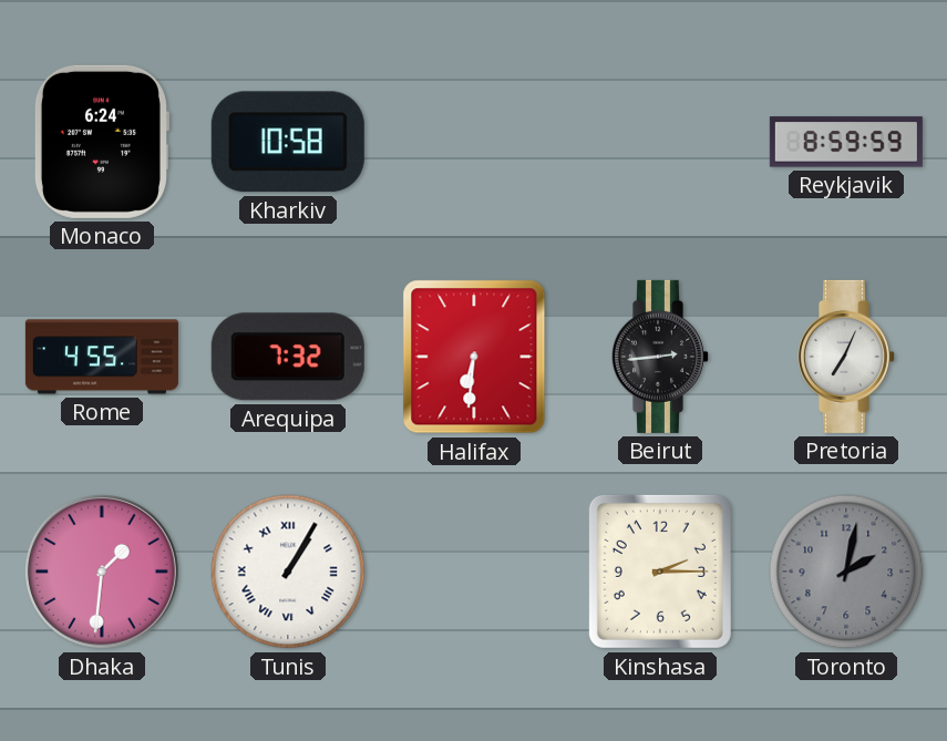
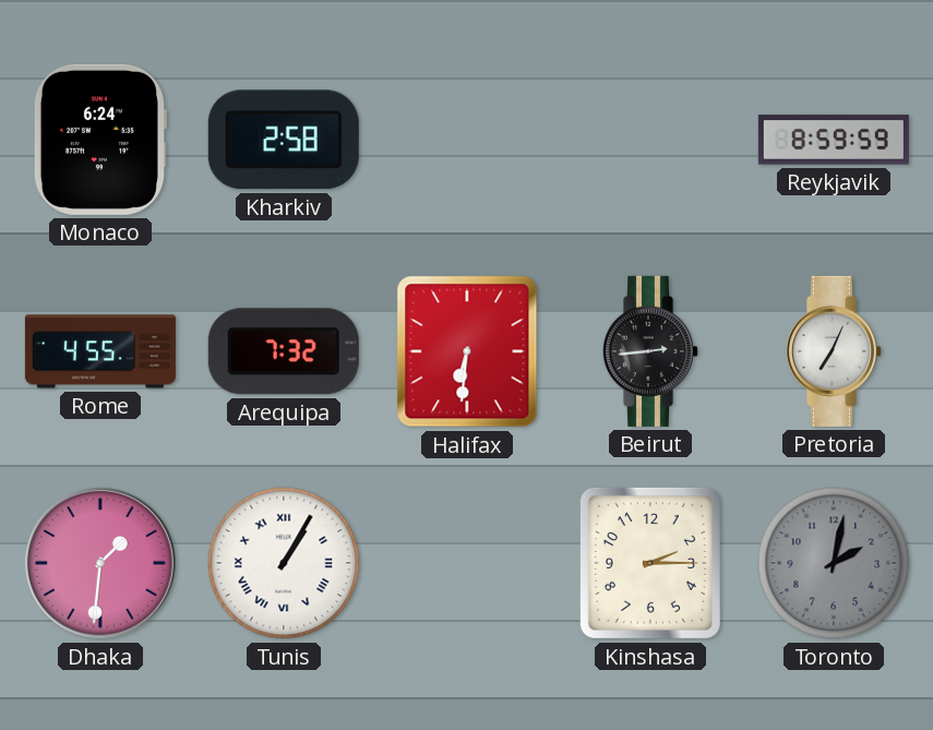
Kharkiv: 10:58 -> 2:58 (284, 140)
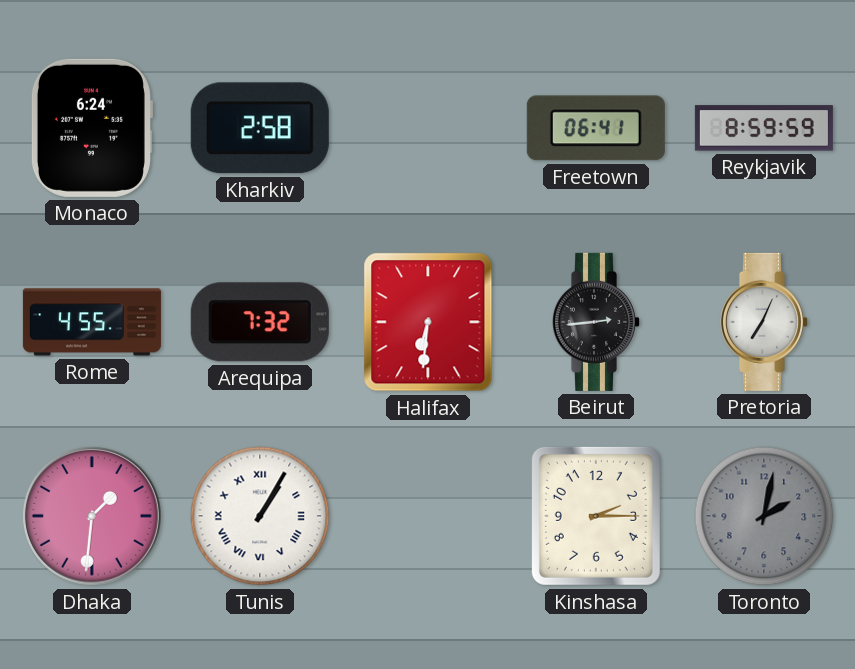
Freetown: none -> 06:41 (596, 128)
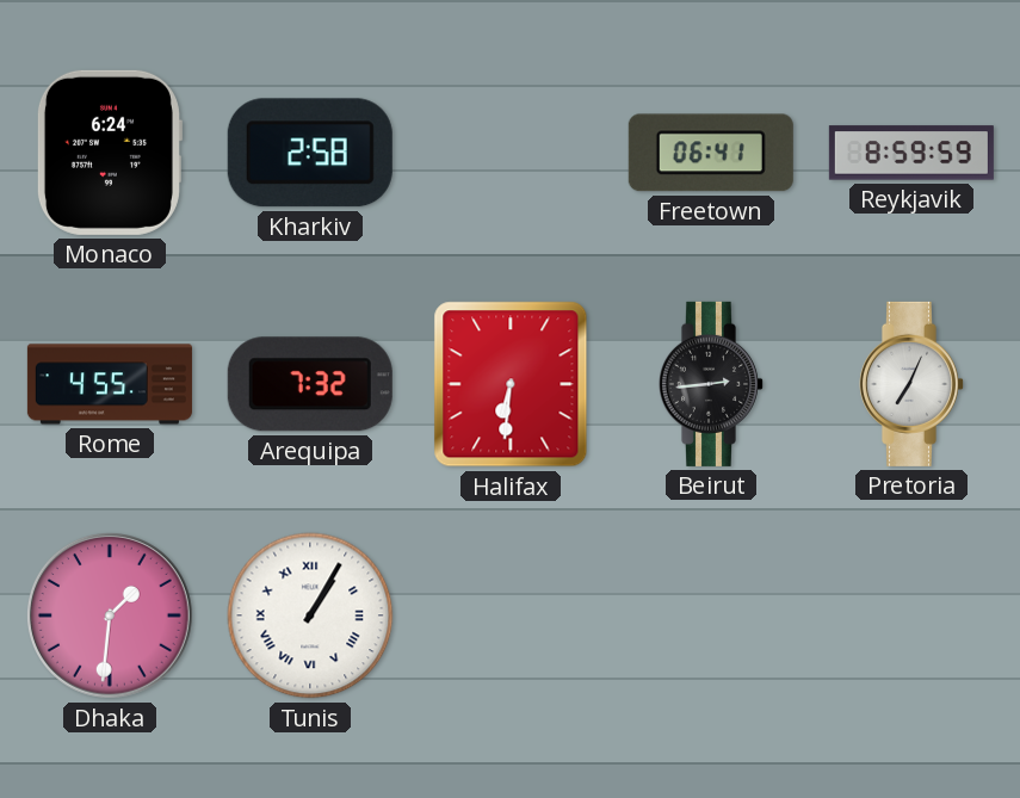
Kinshasa: 2:15 -> none (596, 516)
Toronto: 2:02 -> none (764, 516)
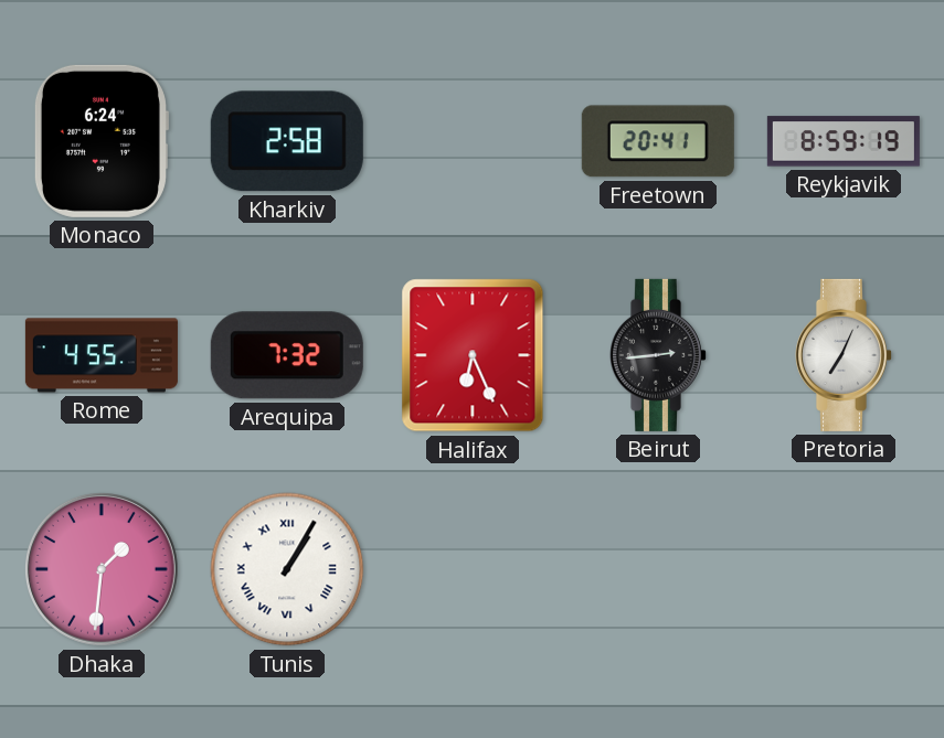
Freetown: 06:41 -> 20:41 (658, 141)
Reykjavik: 8:59:59 -> 8:59:19 (844, 141)
Halifax: 6:31 -> 6:26 (473, 355)
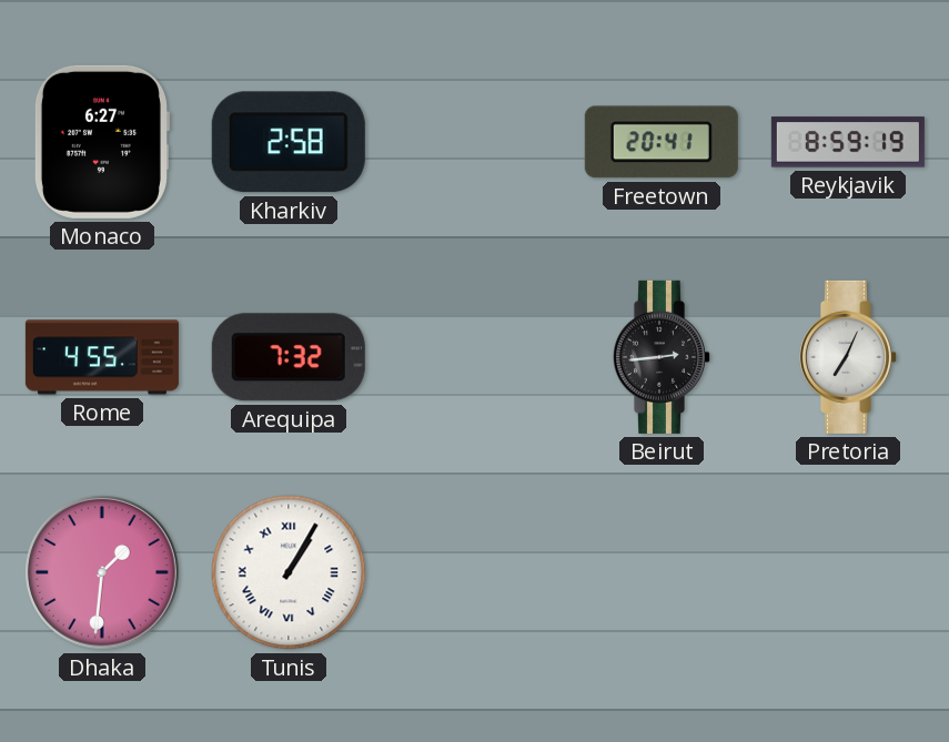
Monaco: 6:24 -> 6:27 (101, 142)
Halifax: 6:26 -> none (473, 355)
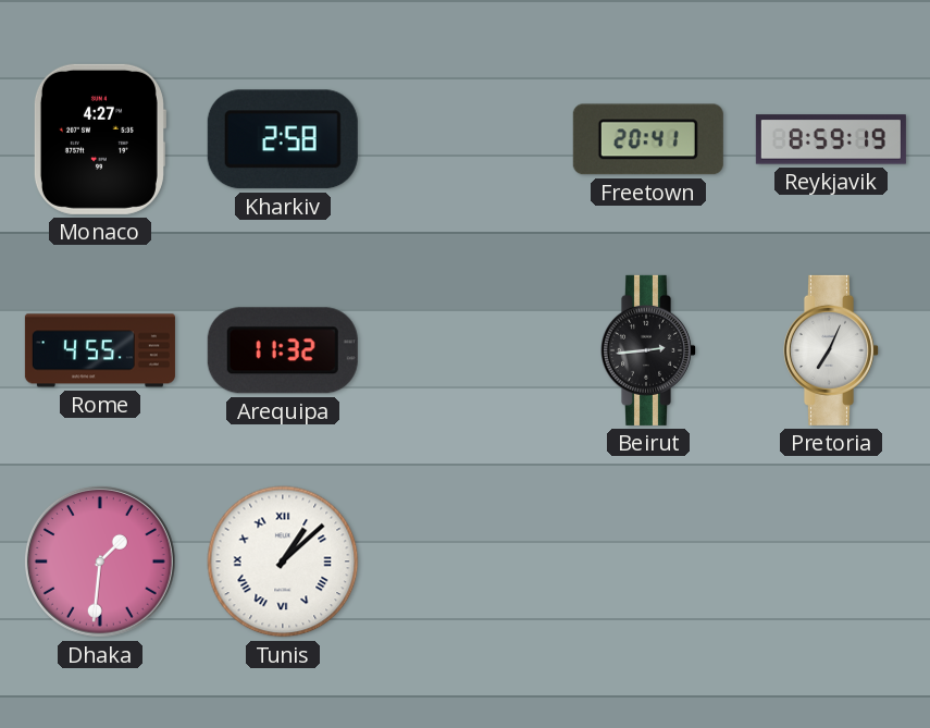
Monaco: 6:27 -> 4:27 (99, 139)
Arequipa: 7:32 -> 11:32 (283, 350)
Tunis: 1:05 -> 1:08 (283, 562)
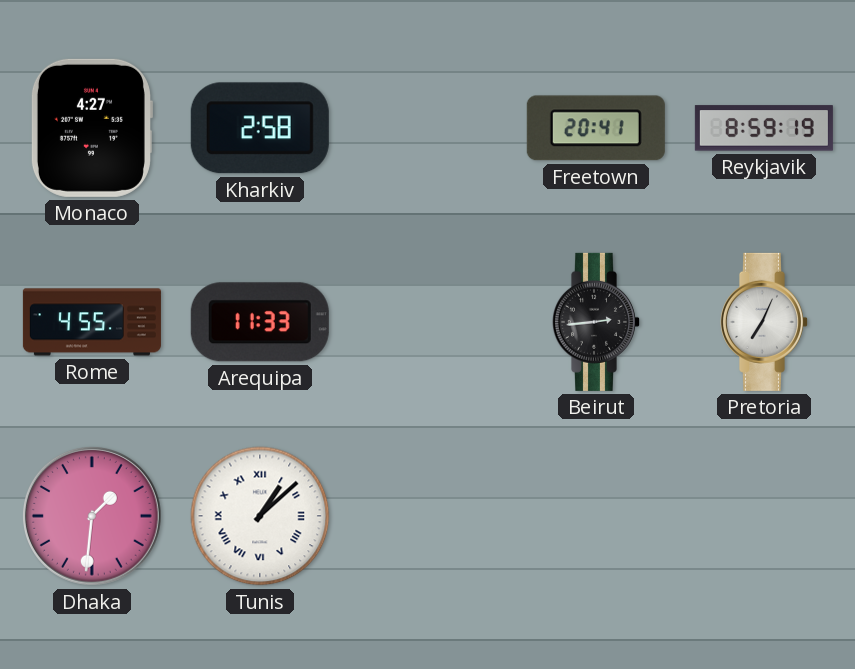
Arequipa: 11:32 -> 11:33 (260, 322)
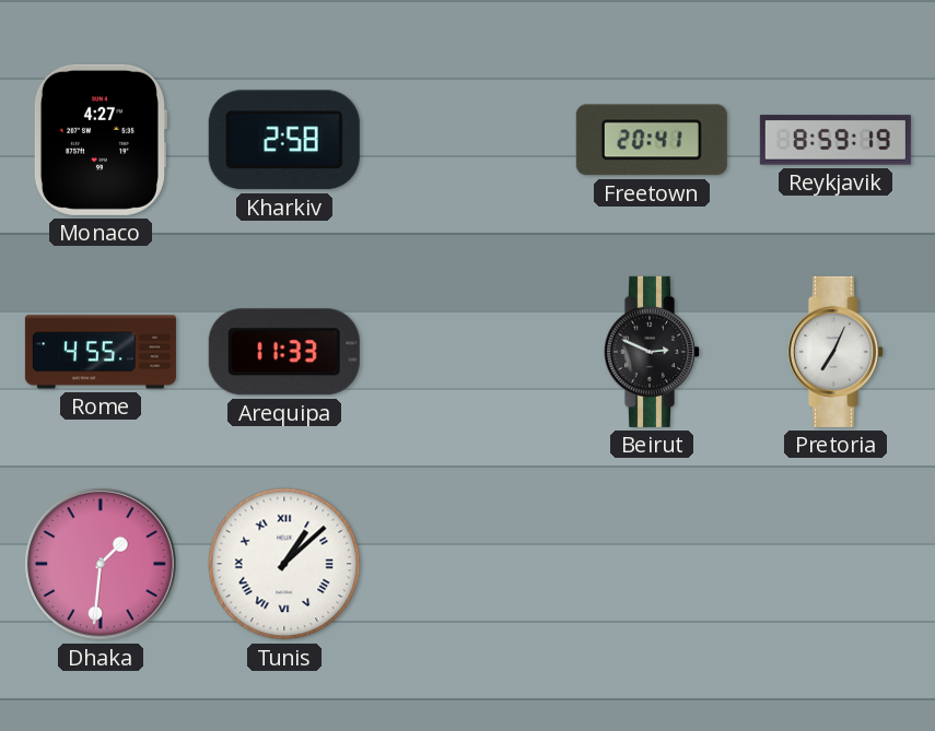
Beirut: 2:44 -> 2:49 (651, 352)
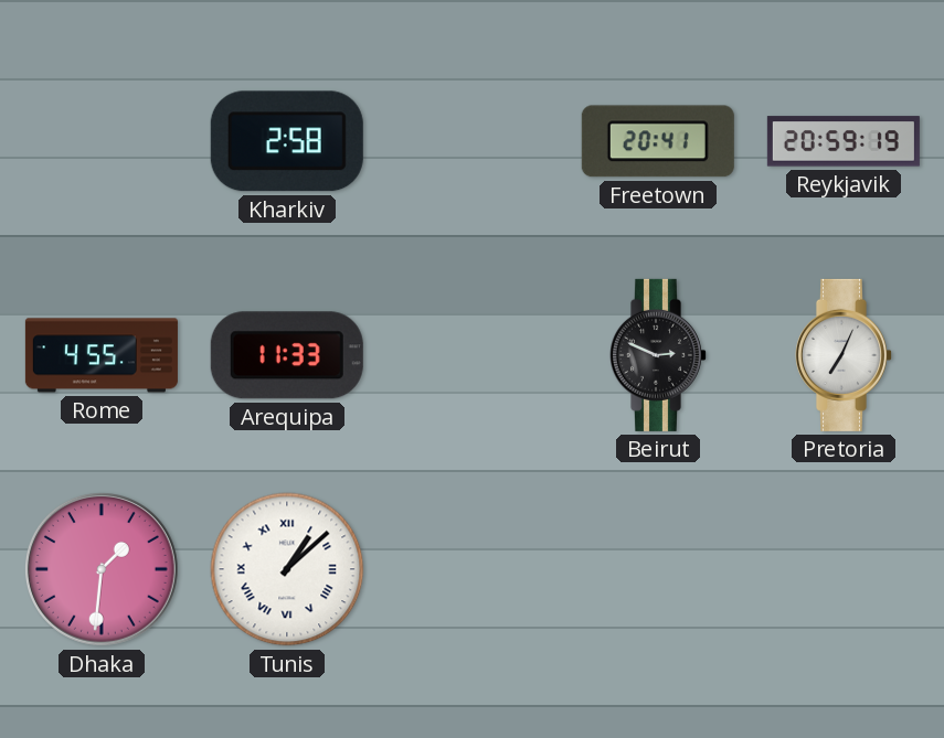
Monaco: 4:27 -> none (100, 140)
Reykjavik: 8:59 -> 20:59 (844, 141)
